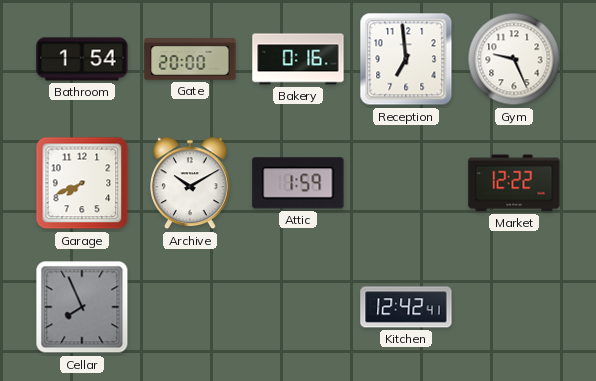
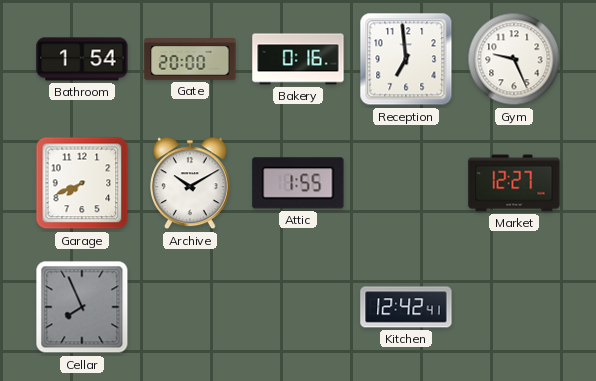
Attic: 1:59 -> 1:55 (298, 183)
Market: 12:22 -> 12:27 (514, 183)
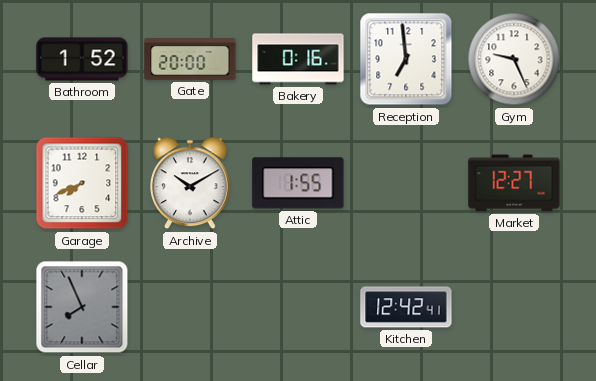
Bathroom: 1:54 -> 1:52 (82, 59)
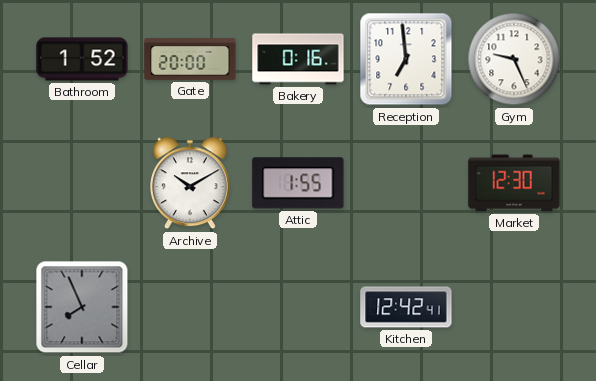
Garage: 7:41 -> none (82, 183)
Market: 12:27 -> 12:30 (514, 183)
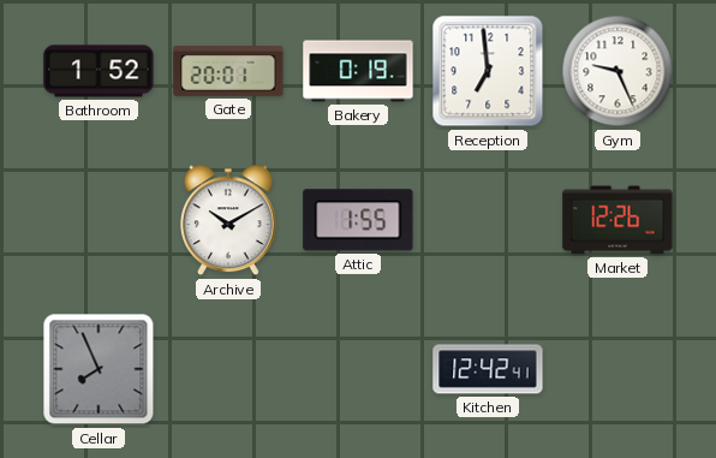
Gate: 20:00 -> 20:01 (228, 71)
Bakery: 0:16 -> 0:19 (358, 71)
Market: 12:30 -> 12:26 (617, 220)
